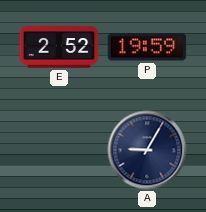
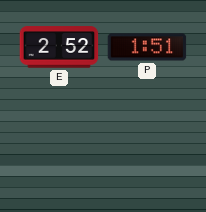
P: 19:59 -> 1:51 (147, 47)
A: 9:05 -> none (147, 150)
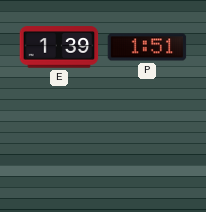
E: 2:52 -> 1:39 (59, 47)
